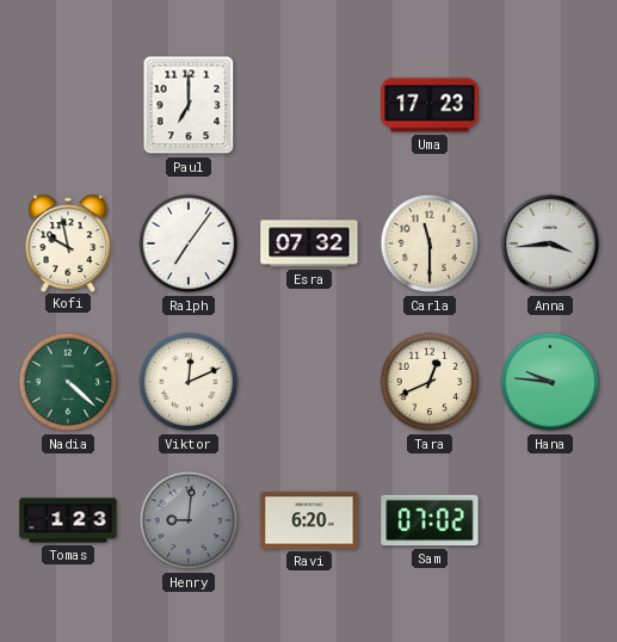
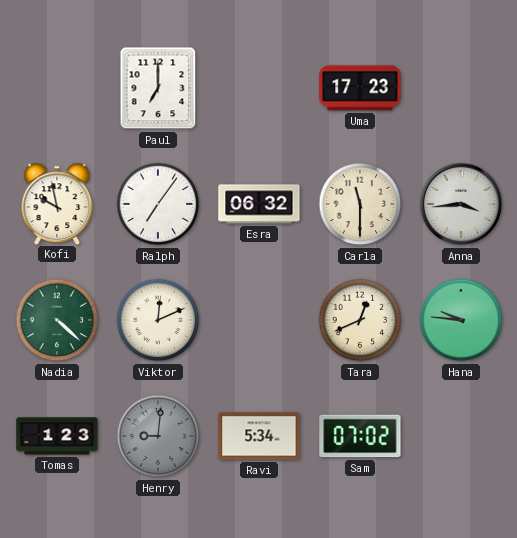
Esra: 07:32 -> 06:32 (259, 204)
Ravi: 6:20 -> 5:34 (259, 436)
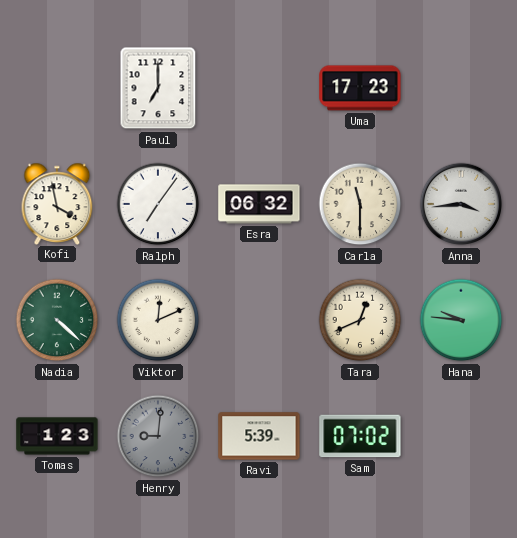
Kofi: 9:58 -> 3:58 (57, 203)
Ravi: 5:34 -> 5:39 (259, 436)
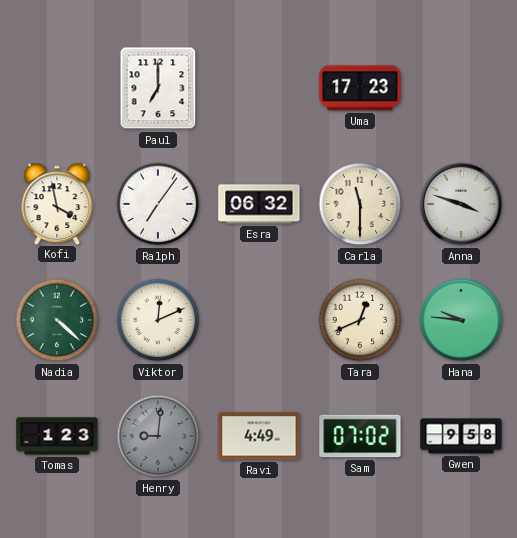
Anna: 3:44 -> 3:48 (461, 204)
Ravi: 5:39 -> 4:49 (259, 436)
Gwen: none -> 9:58 (461, 436)
